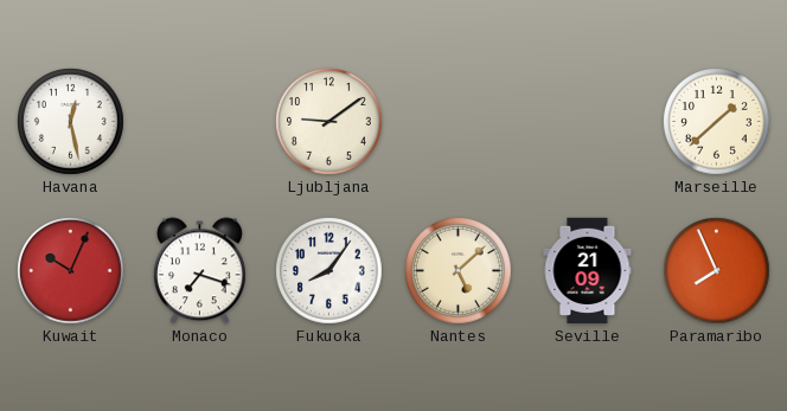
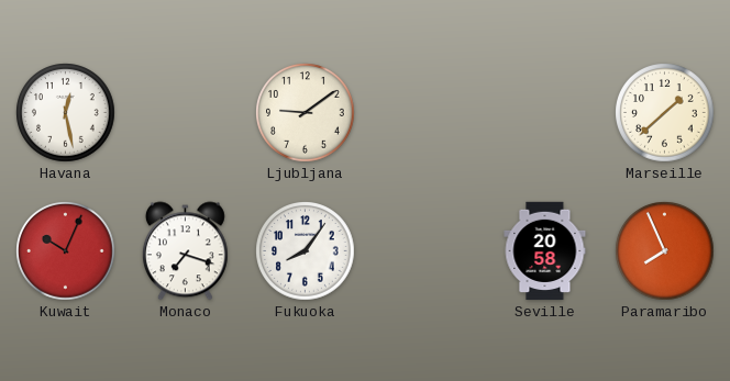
Nantes: 5:08 -> none (459, 271)
Seville: 21:09 -> 20:58 (545, 251)
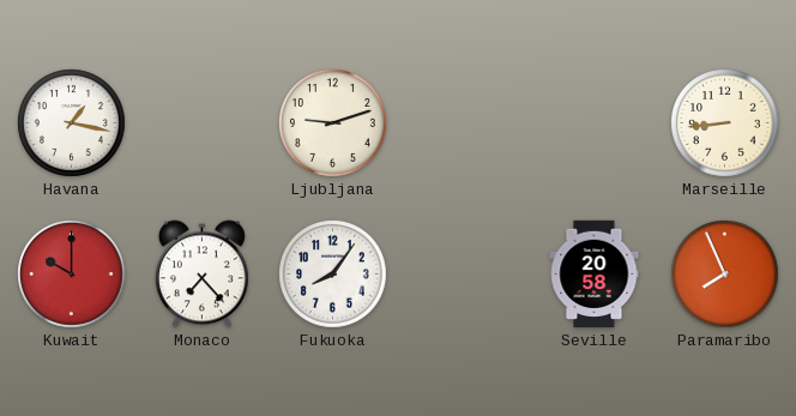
Havana: 12:28 -> 1:17 (72, 123)
Ljubljana: 9:09 -> 9:12 (333, 123)
Marseille: 1:38 -> 8:44 (725, 123)
Kuwait: 10:04 -> 10:00 (72, 275)
Monaco: 7:18 -> 7:23 (201, 275)
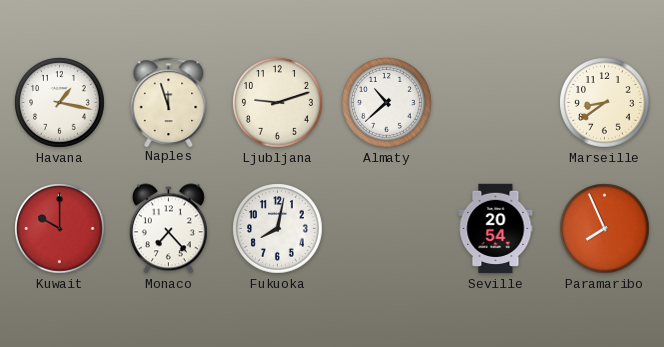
Naples: none -> 11:57 (169, 102)
Almaty: none -> 10:38 (387, 103)
Marseille: 8:44 -> 8:39 (605, 103)
Fukuoka: 8:06 -> 8:02 (278, 229)
Seville: 20:58 -> 20:54 (496, 229)
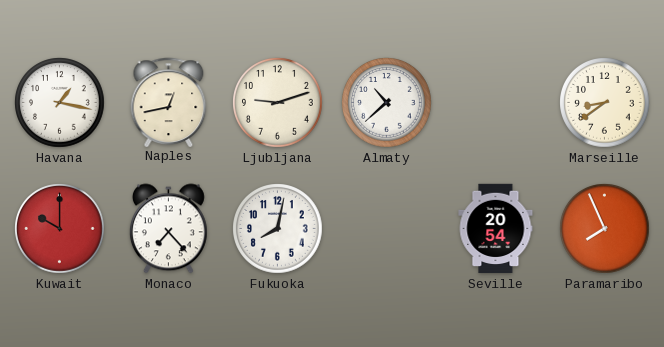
Naples: 11:57 -> 12:43 (169, 102)
